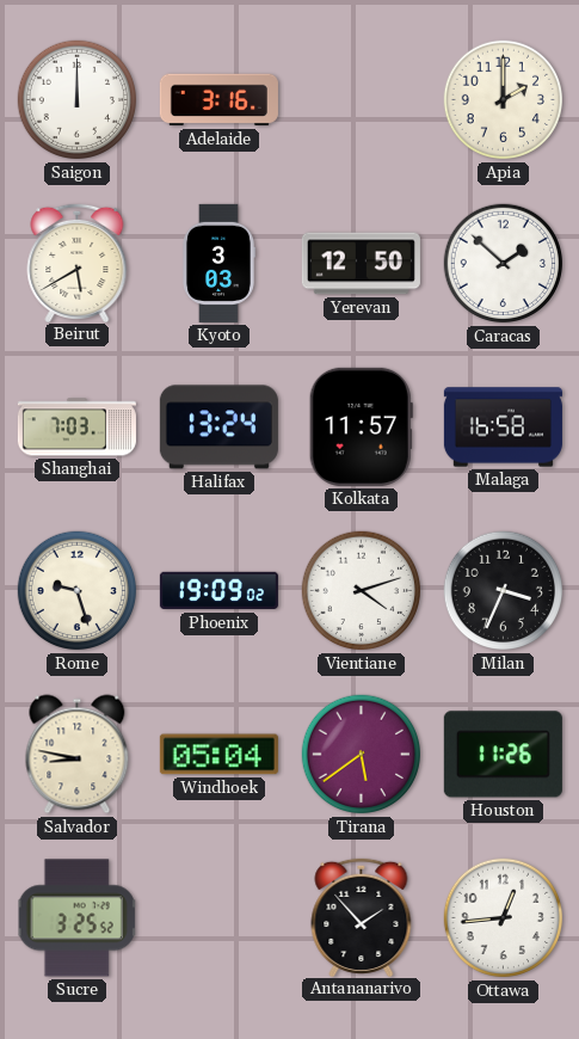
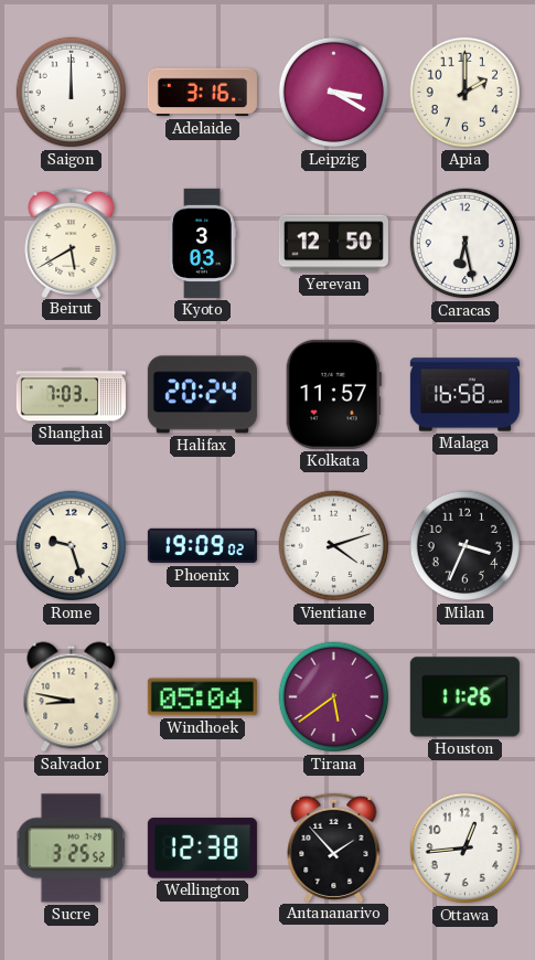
Leipzig: none -> 3:20 (334, 93)
Caracas: 1:52 -> 6:28 (466, 244)
Halifax: 13:24 -> 20:24 (202, 395)
Wellington: none -> 12:38 (202, 849)
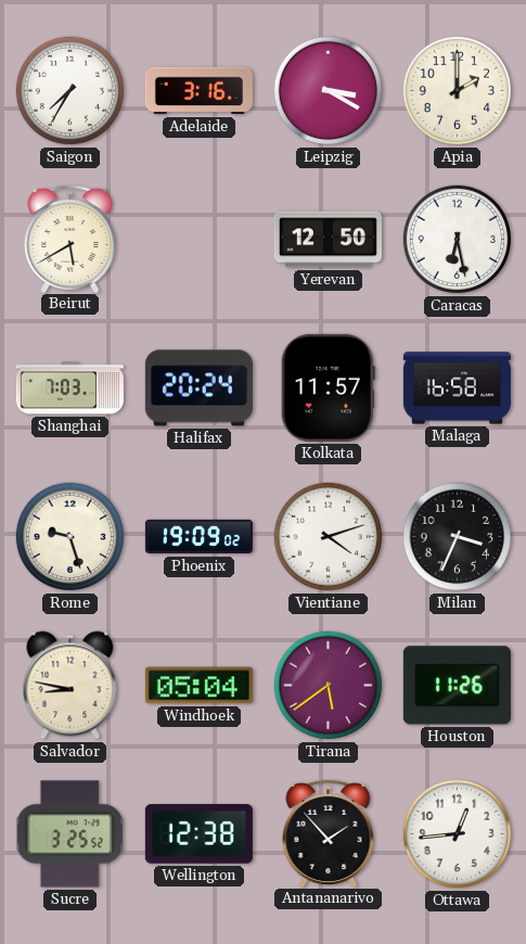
Saigon: 12:00 -> 7:35 (70, 91)
Kyoto: 3:03 -> none (203, 243)
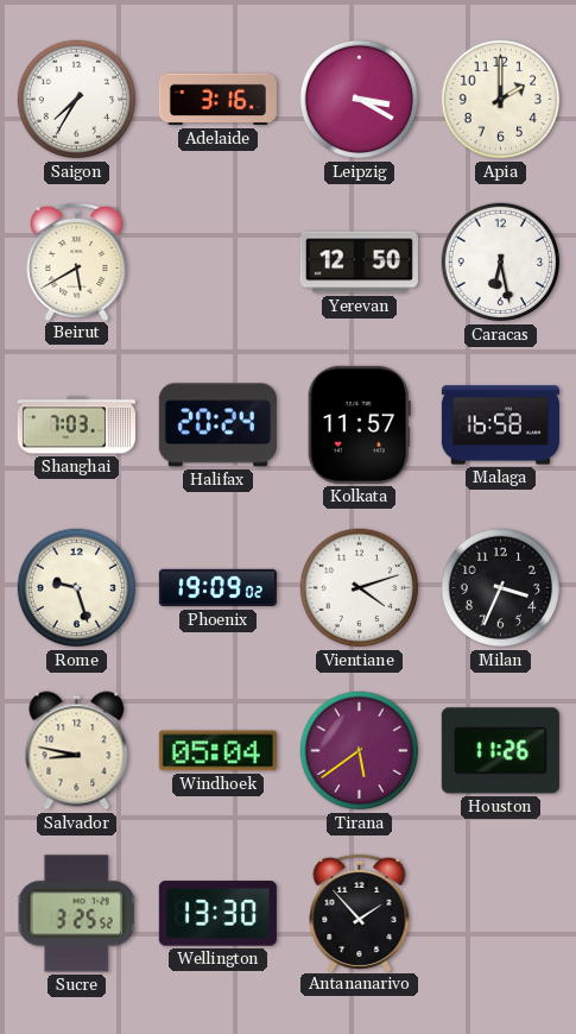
Wellington: 12:38 -> 13:30 (217, 914)
Ottawa: 12:44 -> none (458, 834)
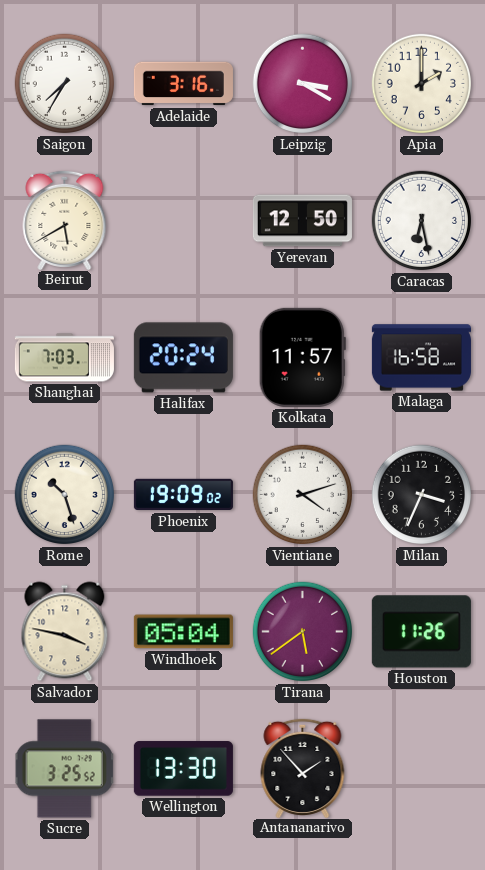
Rome: 9:27 -> 10:27 (65, 495)
Salvador: 8:47 -> 3:47 (65, 632)
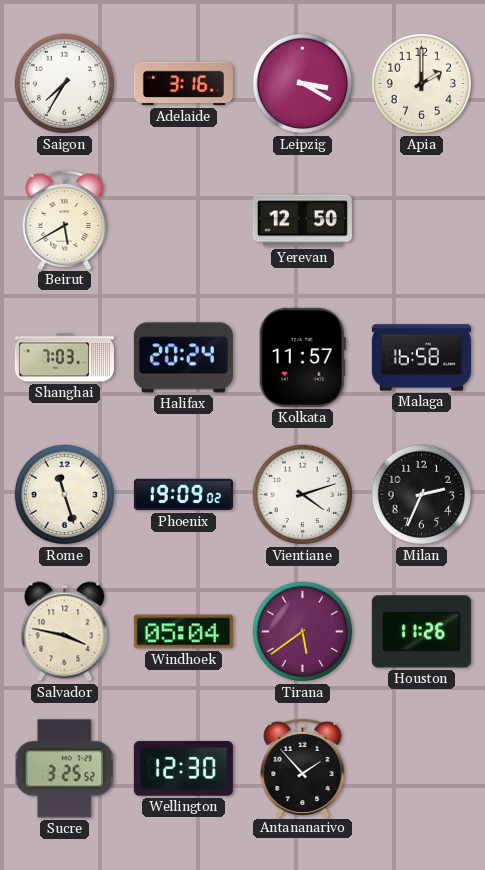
Caracas: 6:28 -> none (422, 221)
Rome: 10:27 -> 11:27 (65, 495)
Milan: 3:34 -> 2:34 (422, 495)
Wellington: 13:30 -> 12:30 (183, 769)
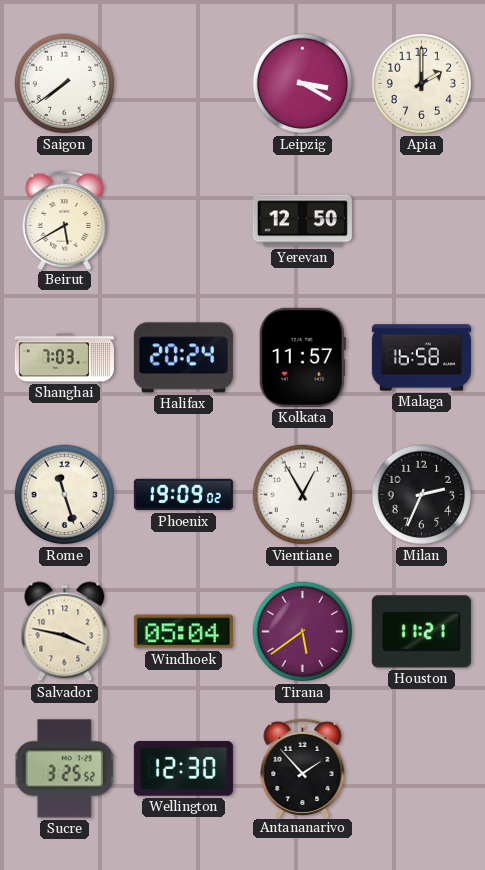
Saigon: 7:35 -> 7:39 (65, 84)
Adelaide: 3:16 -> none (183, 84)
Vientiane: 4:12 -> 12:55 (303, 495)
Houston: 11:26 -> 11:21 (421, 632)
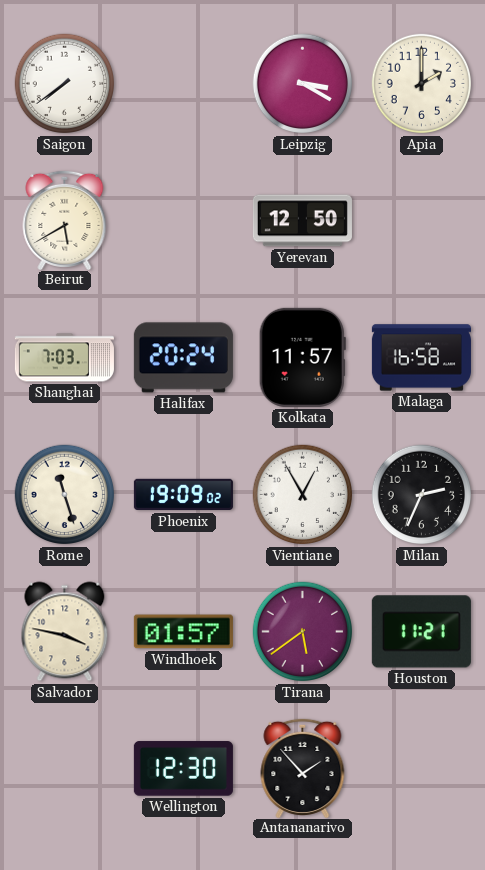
Windhoek: 05:04 -> 01:57 (183, 632)
Sucre: 3:25 -> none (65, 769)
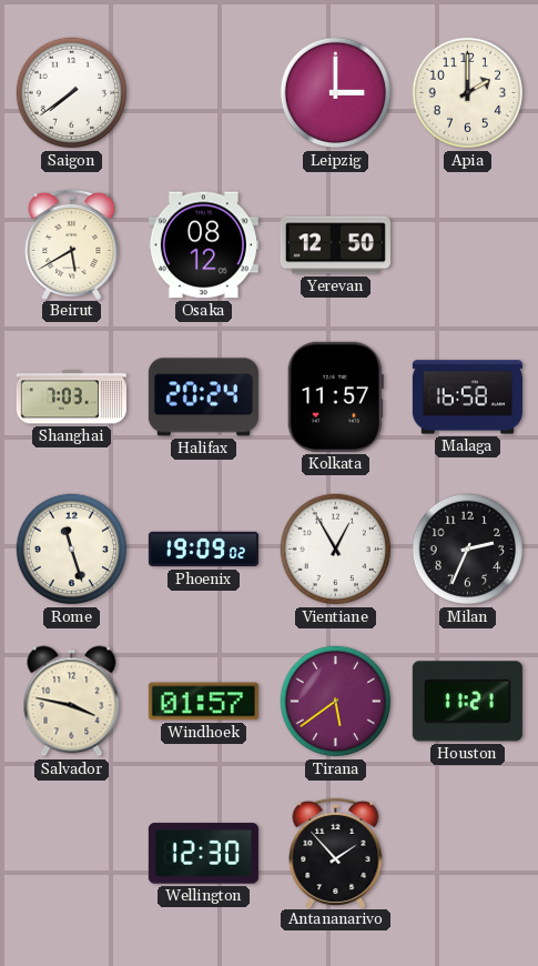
Leipzig: 3:20 -> 3:00 (336, 93)
Osaka: none -> 08:12 (203, 245)
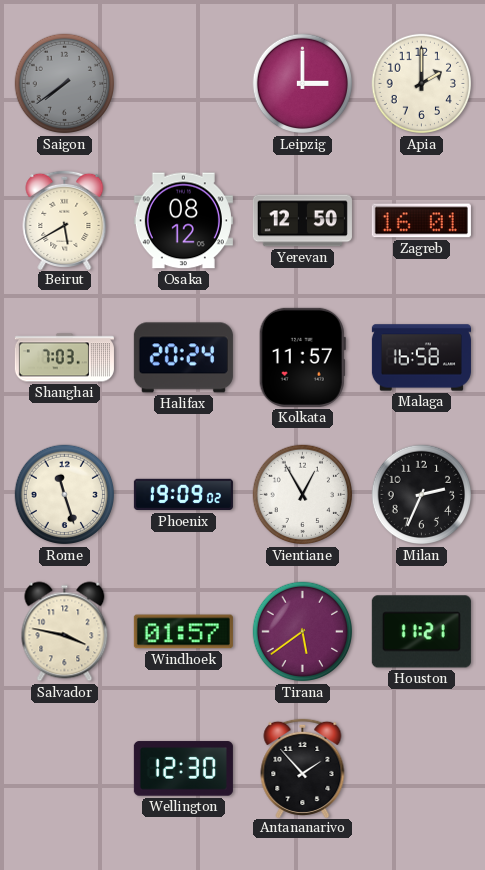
Saigon dial: white -> grey (65, 84)
Zagreb: none -> 16:01 (421, 221)
